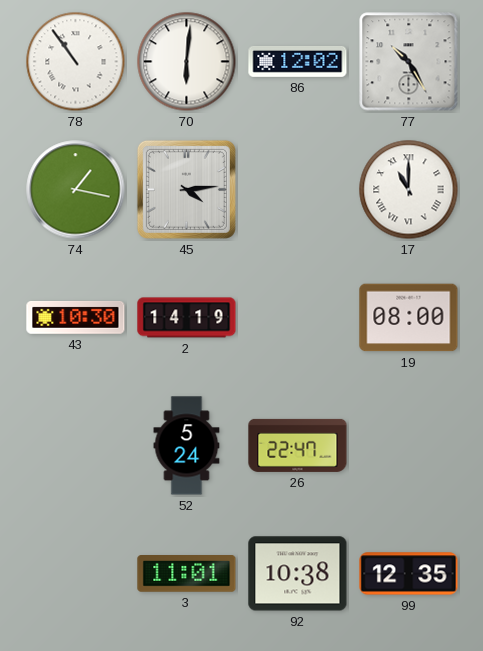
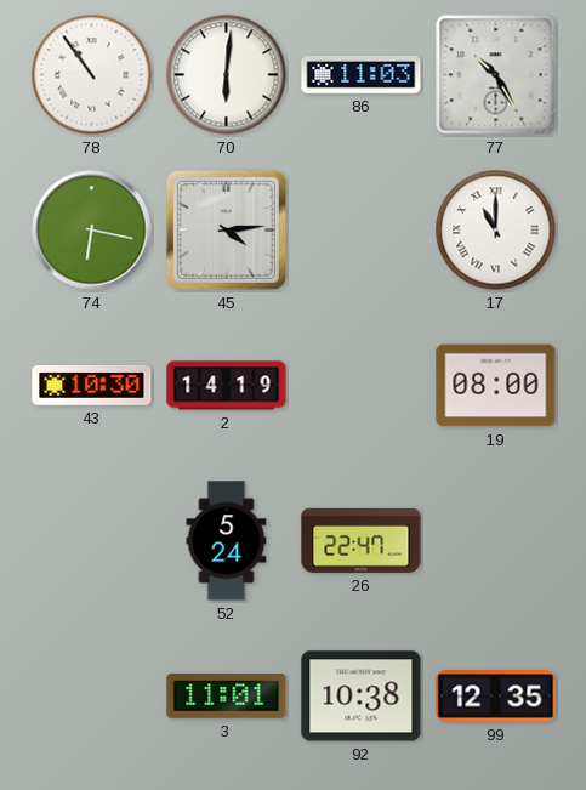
86: 12:02 -> 11:03 (362, 74)
74: 1:17 -> 6:17 (92, 231)
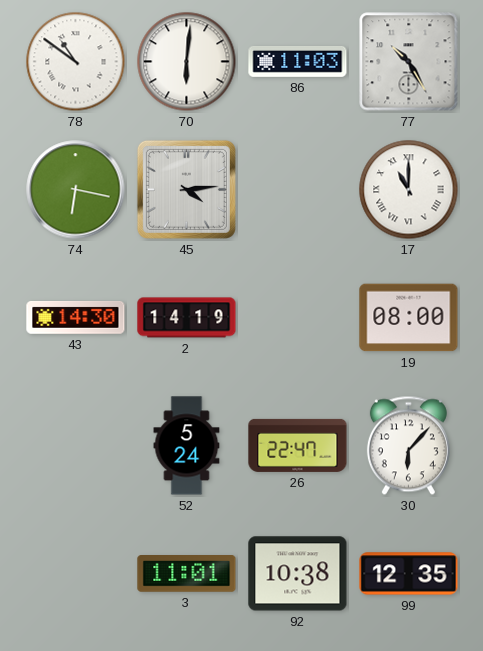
78: 10:54 -> 10:51 (76, 62)
43: 10:30 -> 14:30 (76, 318)
30: none -> 6:07 (408, 446)
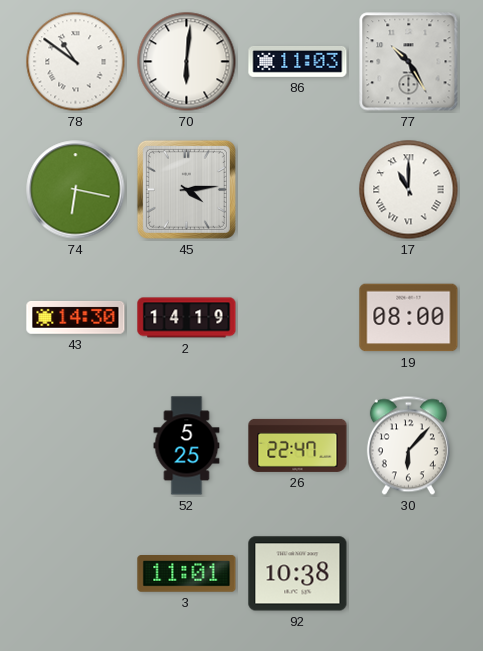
52: 5:24 -> 5:25 (187, 446)
99: 12:35 -> none (409, 574)
